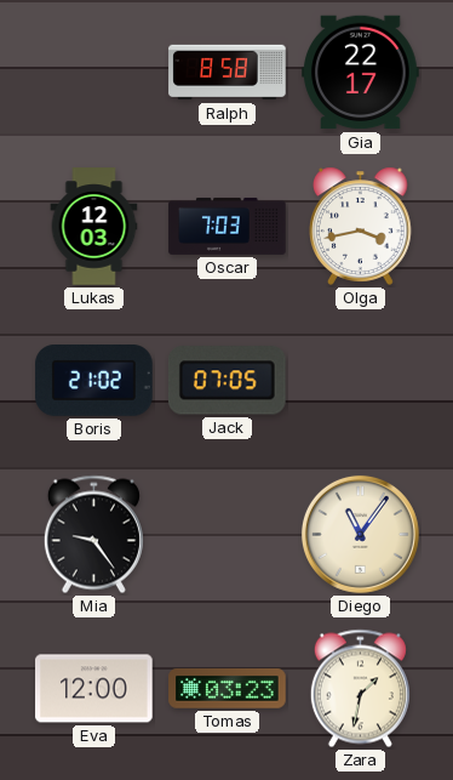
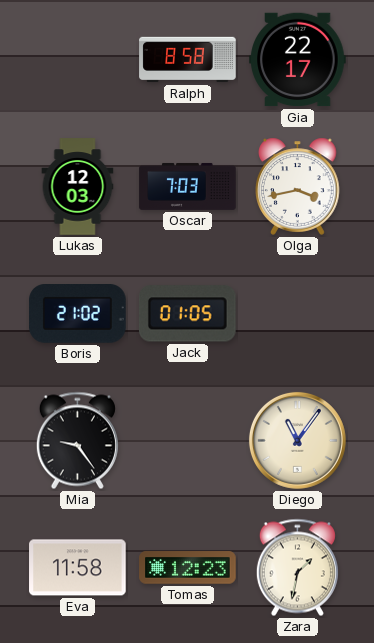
Jack: 07:05 -> 01:05 (187, 314)
Eva: 12:00 -> 11:58 (78, 568)
Tomas: 03:23 -> 12:23 (188, 568)
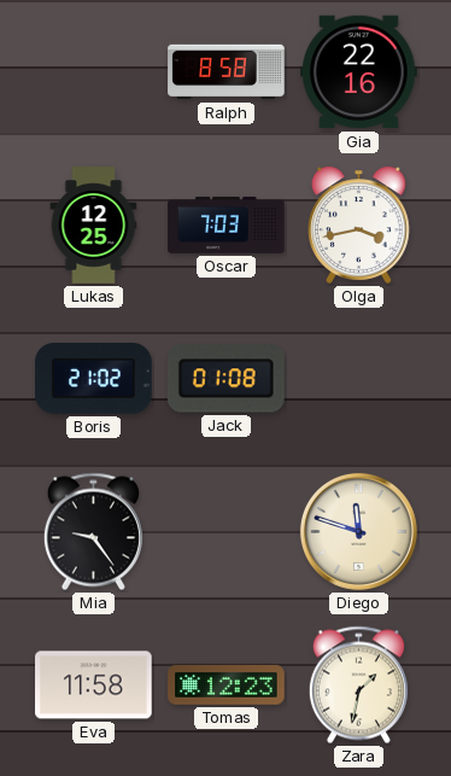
Gia: 22:17 -> 22:16 (359, 72)
Lukas: 12:03 -> 12:25 (94, 226)
Jack: 01:05 -> 01:08 (225, 379)
Diego: 11:06 -> 11:48 (358, 531)
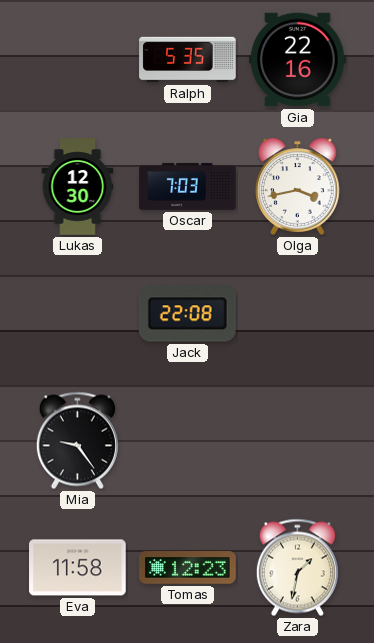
Ralph: 8:58 -> 5:35 (188, 60)
Lukas: 12:25 -> 12:30 (78, 187)
Boris: 21:02 -> none (94, 379)
Jack: 01:08 -> 22:08 (187, 314)
Diego: 11:48 -> none (358, 531)
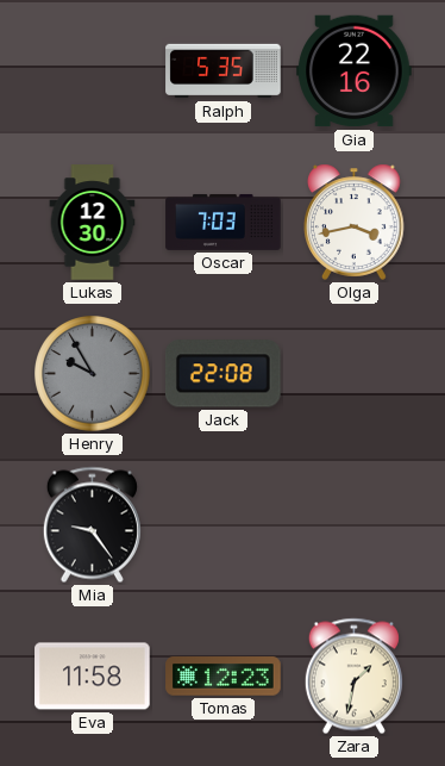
Henry: none -> 9:55 (93, 374)
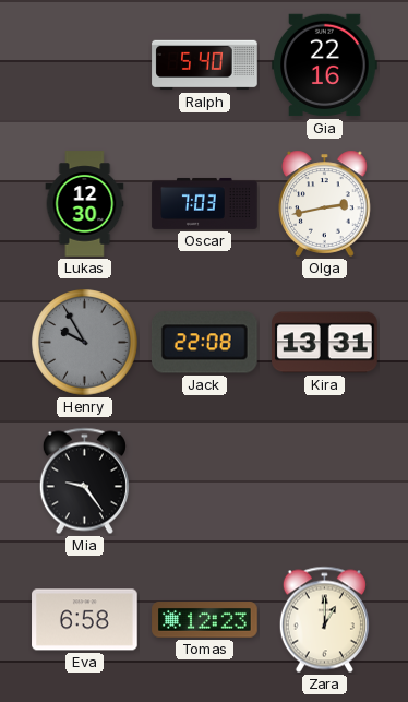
Ralph: 5:35 -> 5:40 (205, 66)
Olga: 3:43 -> 2:43 (325, 203)
Kira: none -> 13:31 (325, 343)
Eva: 11:58 -> 6:58 (85, 620)
Zara: 1:32 -> 1:00 (324, 620)
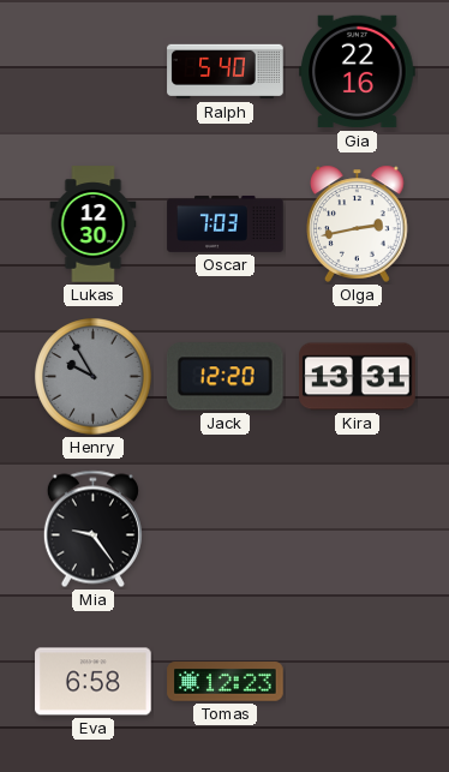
Jack: 22:08 -> 12:20 (224, 377)
Zara: 1:00 -> none (324, 620)
